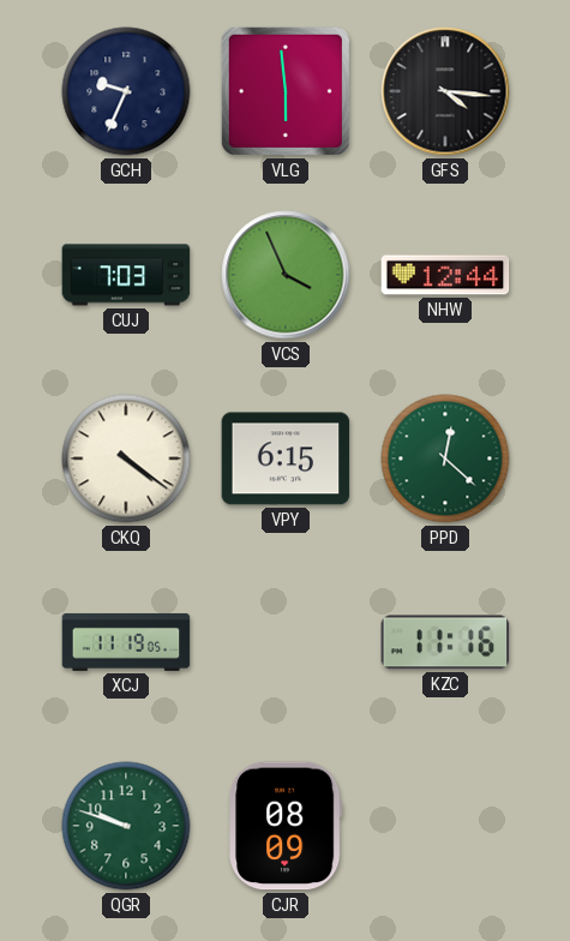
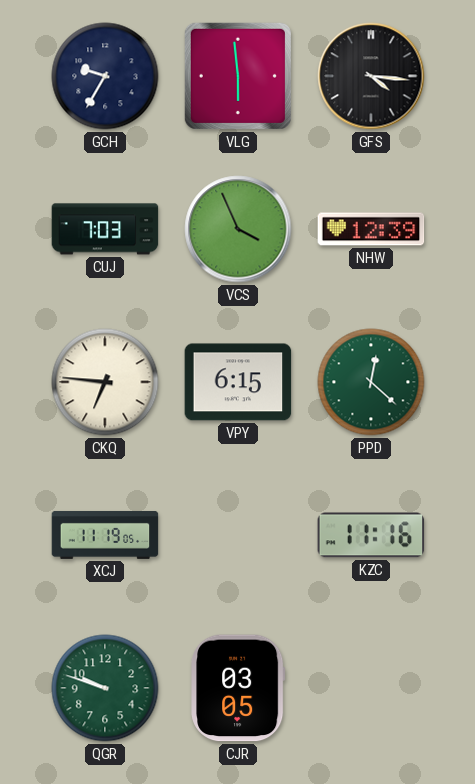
GCH: 9:34 -> 9:35 (105, 76)
NHW: 12:44 -> 12:39 (371, 229)
CKQ: 4:21 -> 6:46 (105, 382)
CJR: 08:09 -> 03:05 (238, 688)
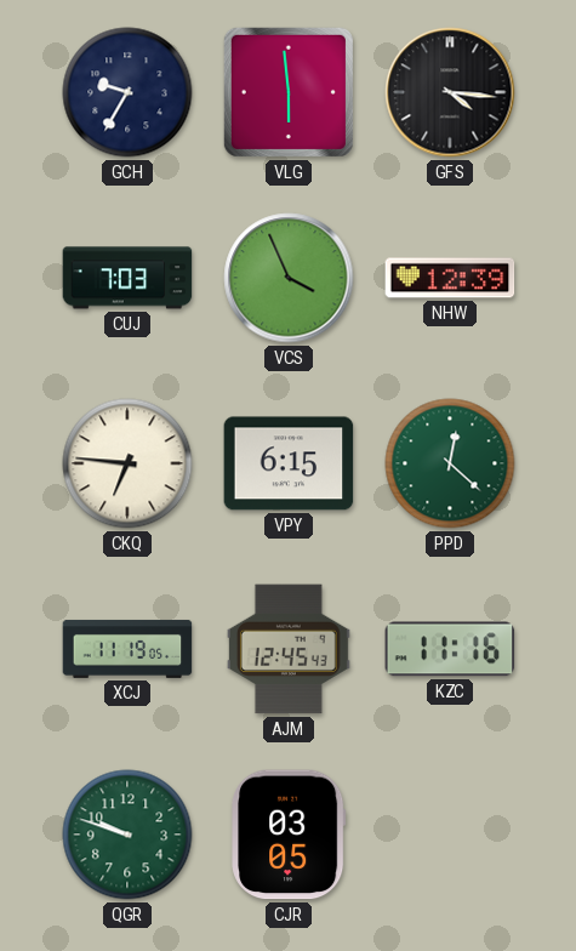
AJM: none -> 12:45 (289, 649)
